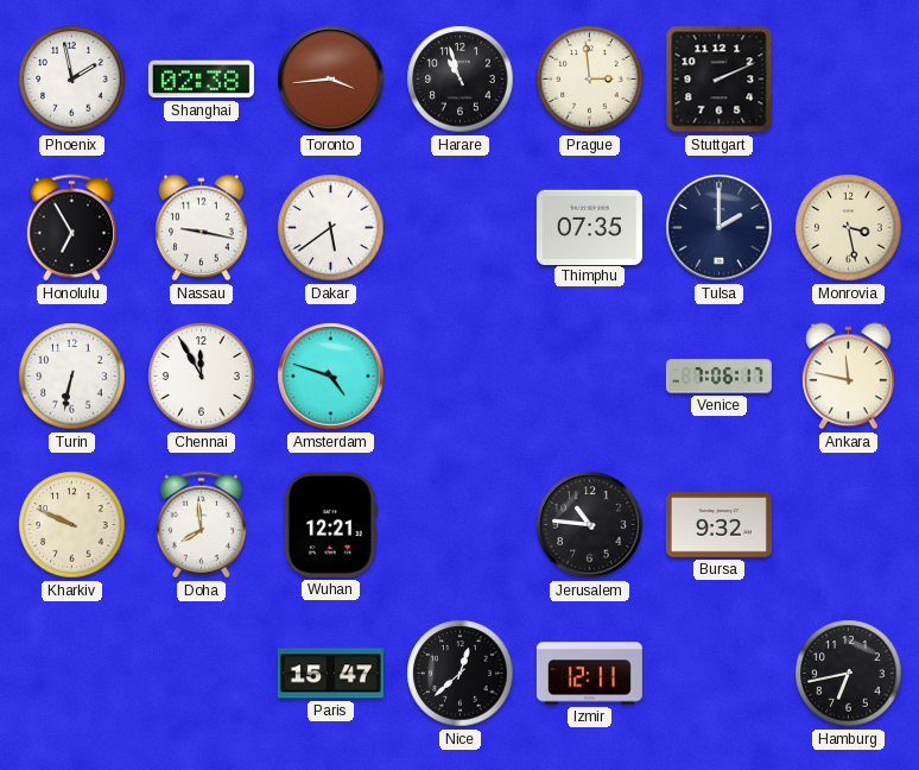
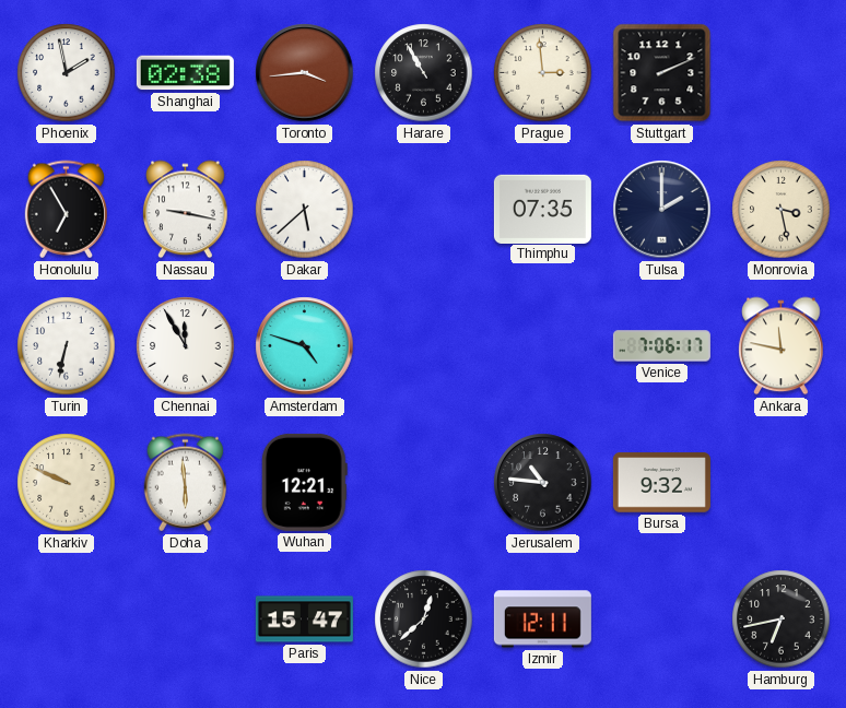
Harare: 10:57 -> 10:55 (424, 73)
Dakar: 5:39 -> 5:38 (305, 210)
Doha: 7:59 -> 5:59 (185, 483)
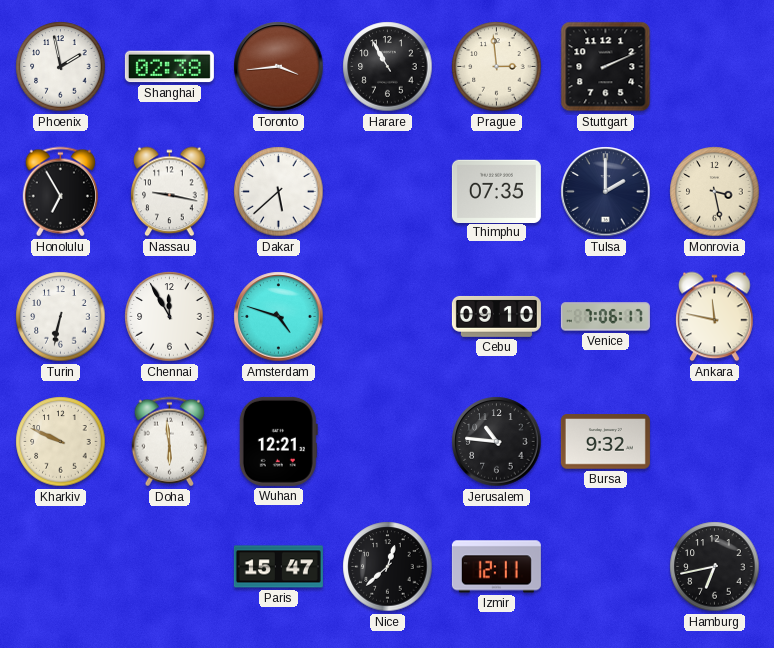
Cebu: none -> 09:10 (496, 316)
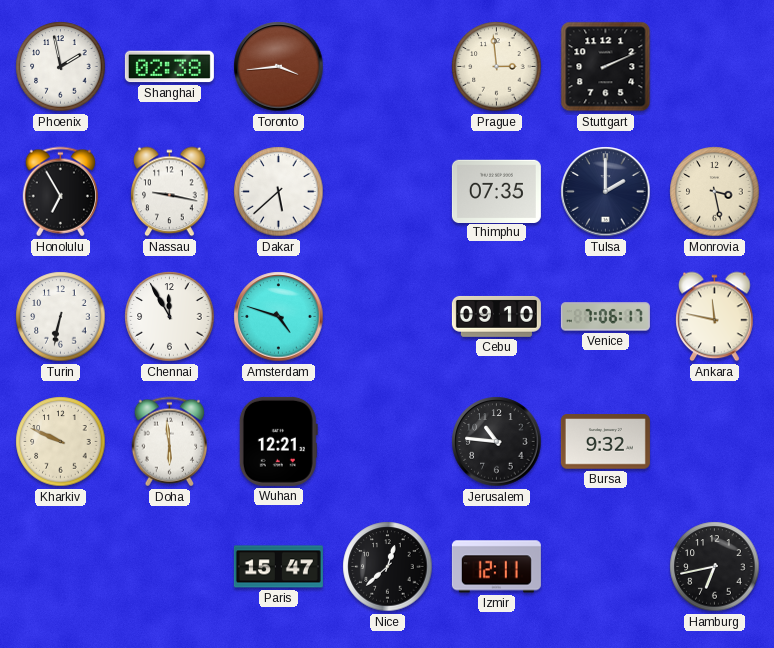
Harare: 10:55 -> none (388, 67)
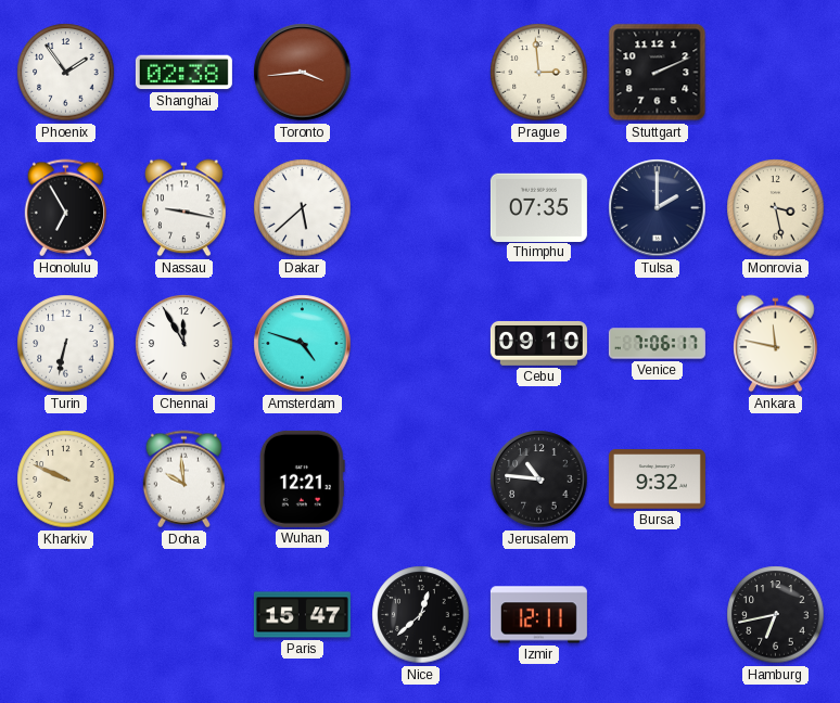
Phoenix: 1:58 -> 1:54 (66, 73)
Doha: 5:59 -> 9:59 (183, 480)
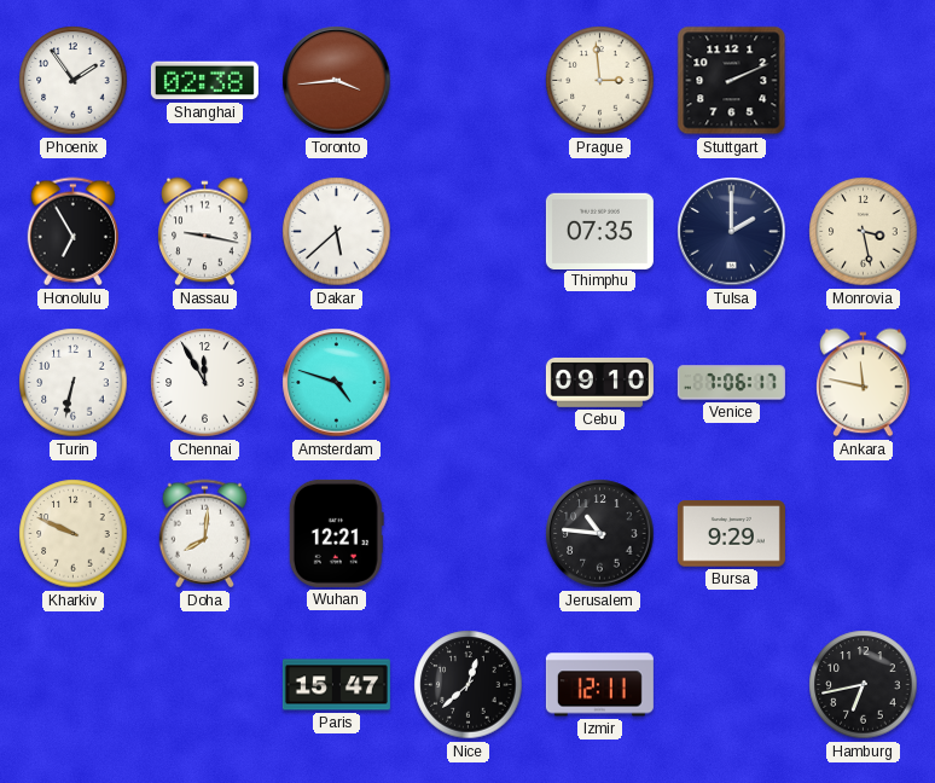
Doha: 9:59 -> 8:01 (204, 534)
Bursa: 9:32 -> 9:29 (731, 534)
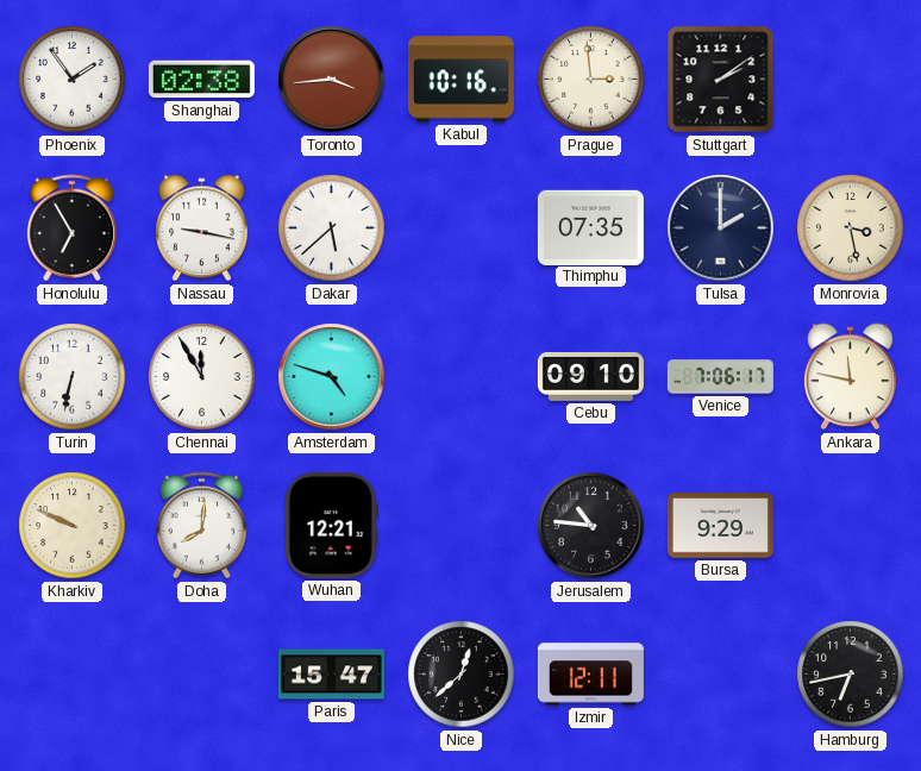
Kabul: none -> 10:16 (460, 80)
Stuttgart: 2:11 -> 2:09 (721, 80)
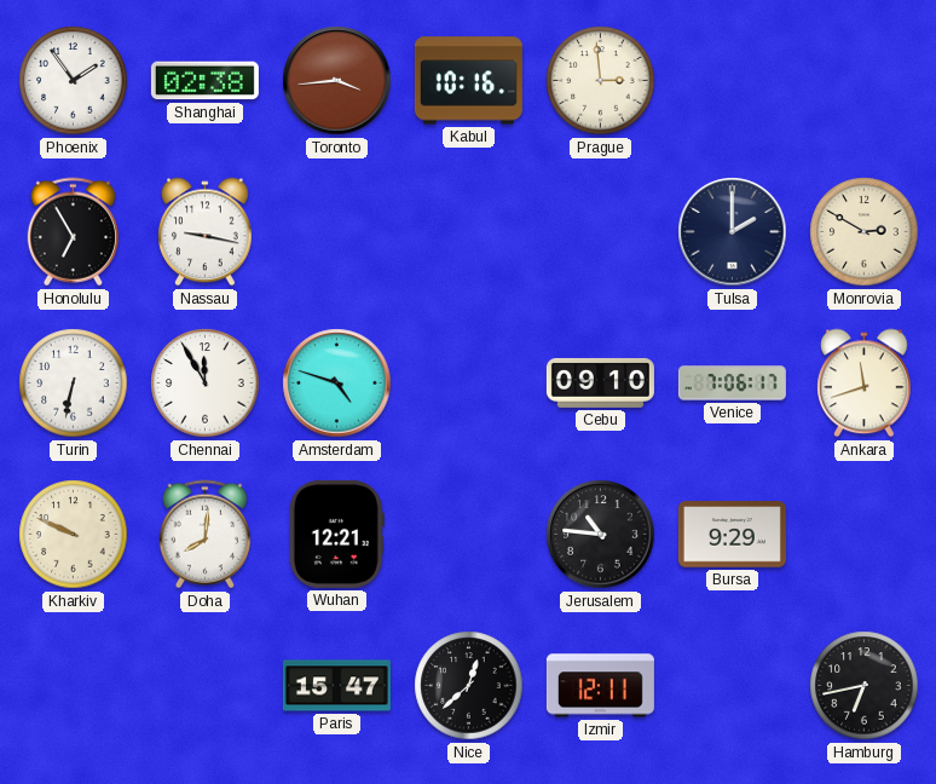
Stuttgart: 2:09 -> none (721, 80)
Dakar: 5:38 -> none (332, 228)
Thimphu: 07:35 -> none (590, 227)
Monrovia: 3:28 -> 2:50 (865, 232)
Ankara: 11:47 -> 11:42 (865, 384)
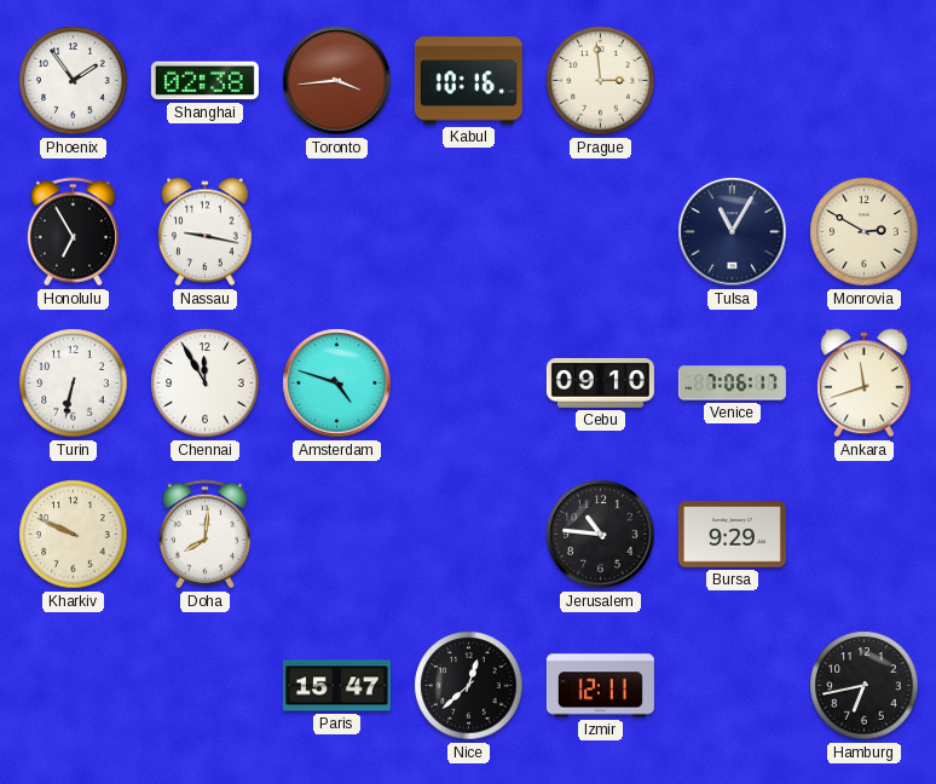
Tulsa: 2:00 -> 11:05 (733, 232)
Wuhan: 12:21 -> none (336, 534)
